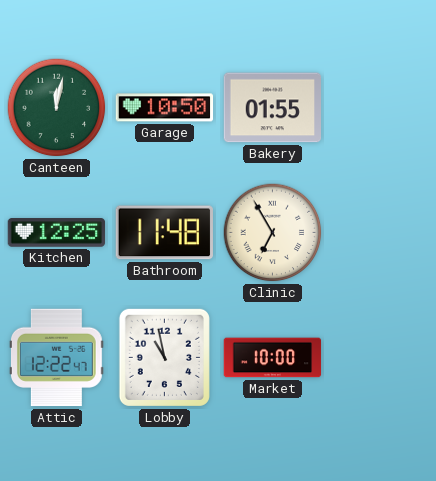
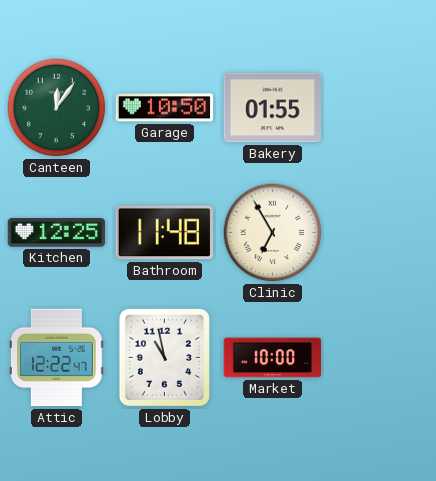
Canteen: 12:02 -> 12:06 (57, 108)
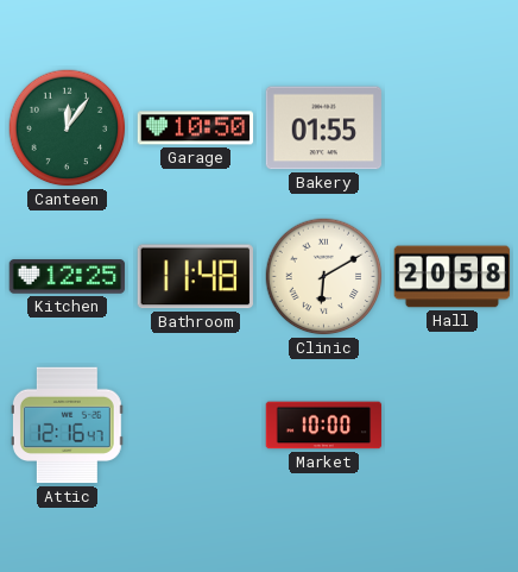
Clinic: 6:55 -> 6:10 (324, 277)
Hall: none -> 20:58 (453, 277)
Attic: 12:22 -> 12:16 (67, 426)
Lobby: 10:58 -> none (164, 357)
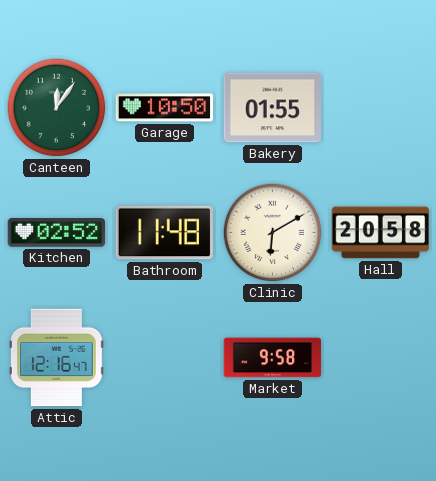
Kitchen: 12:25 -> 02:52 (57, 233)
Market: 10:00 -> 9:58 (273, 358)
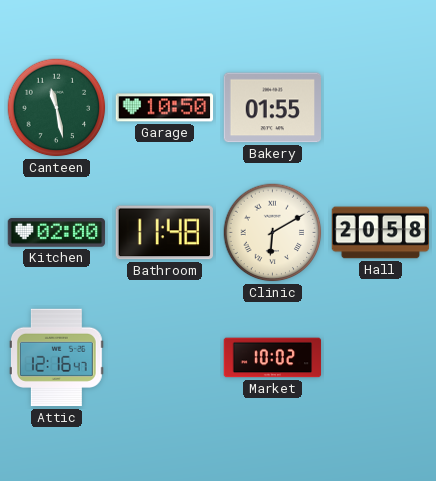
Canteen: 12:06 -> 11:28 (57, 108)
Kitchen: 02:52 -> 02:00 (57, 233)
Market: 9:58 -> 10:02 (273, 358)
